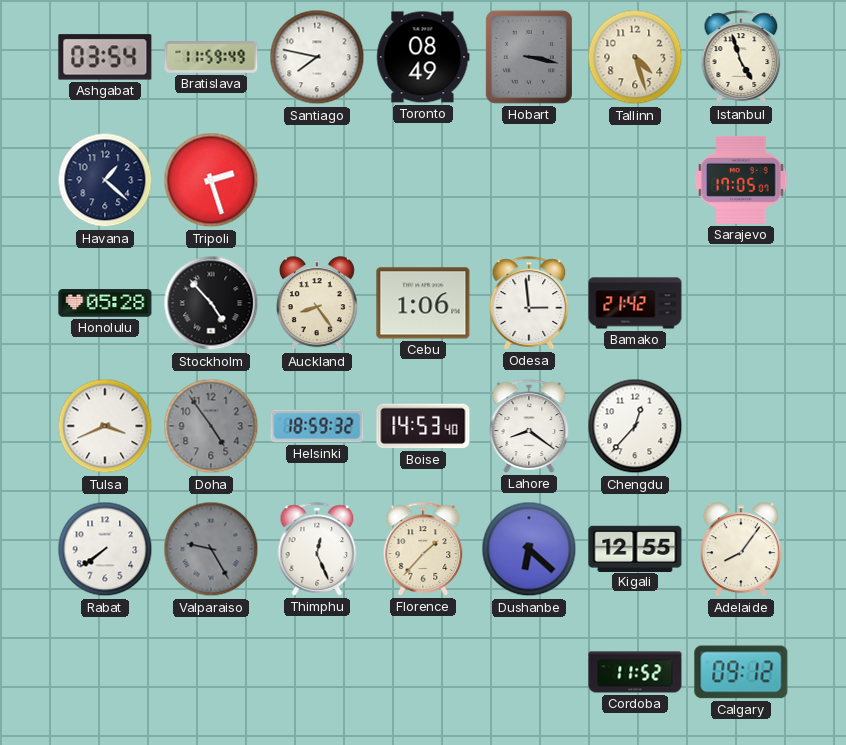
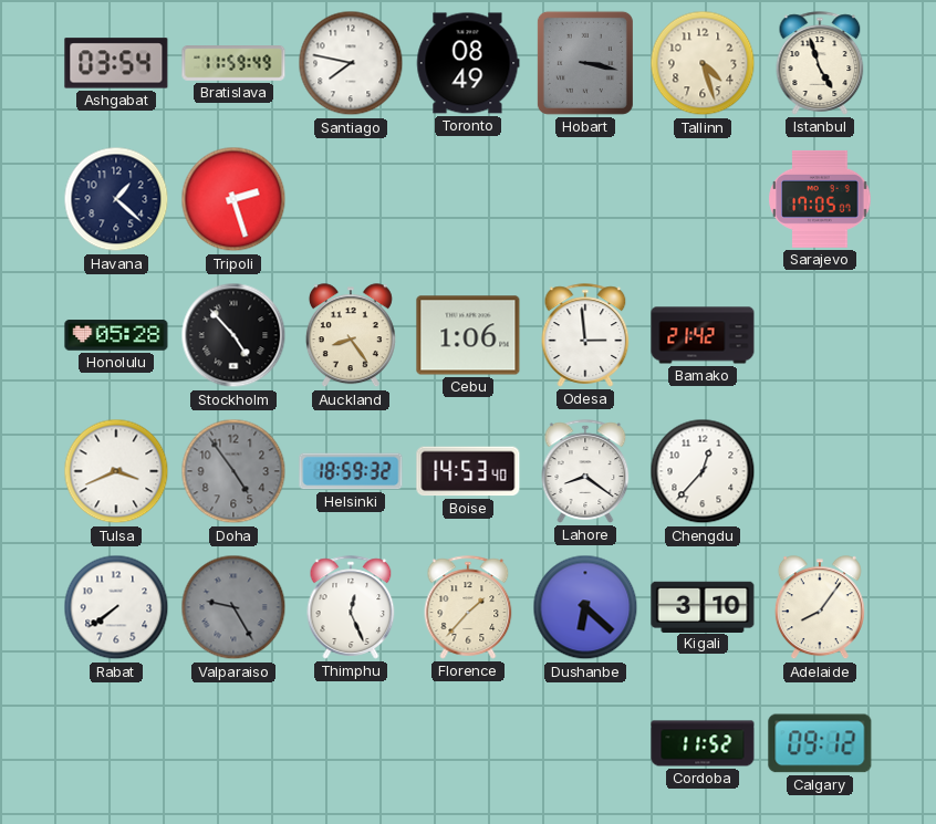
Kigali: 12:55 -> 3:10 (703, 606)
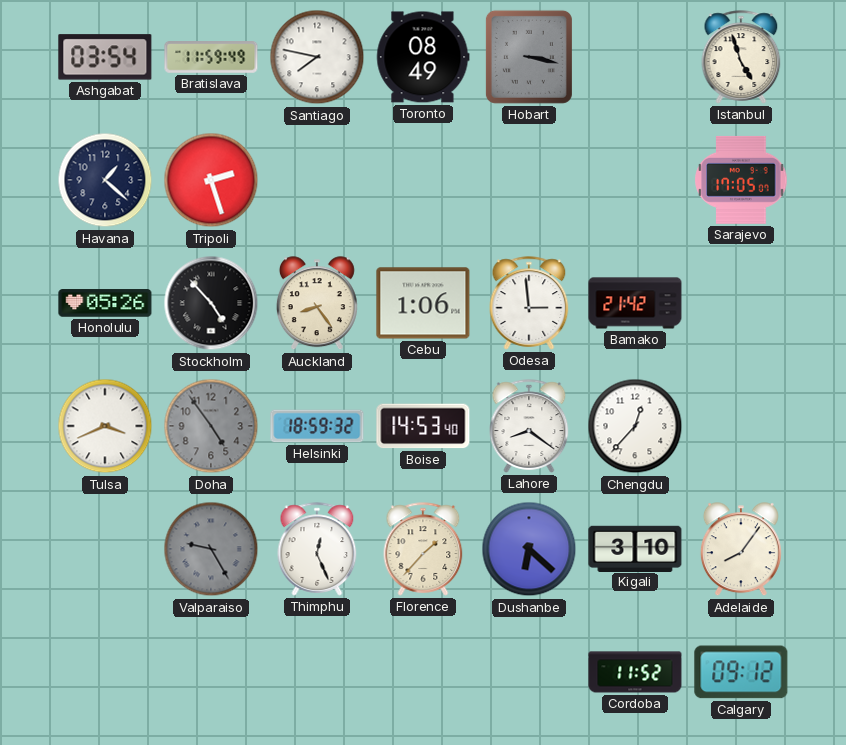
Tallinn: 4:27 -> none (703, 63)
Honolulu: 05:28 -> 05:26 (105, 303)
Rabat: 7:39 -> none (116, 607)
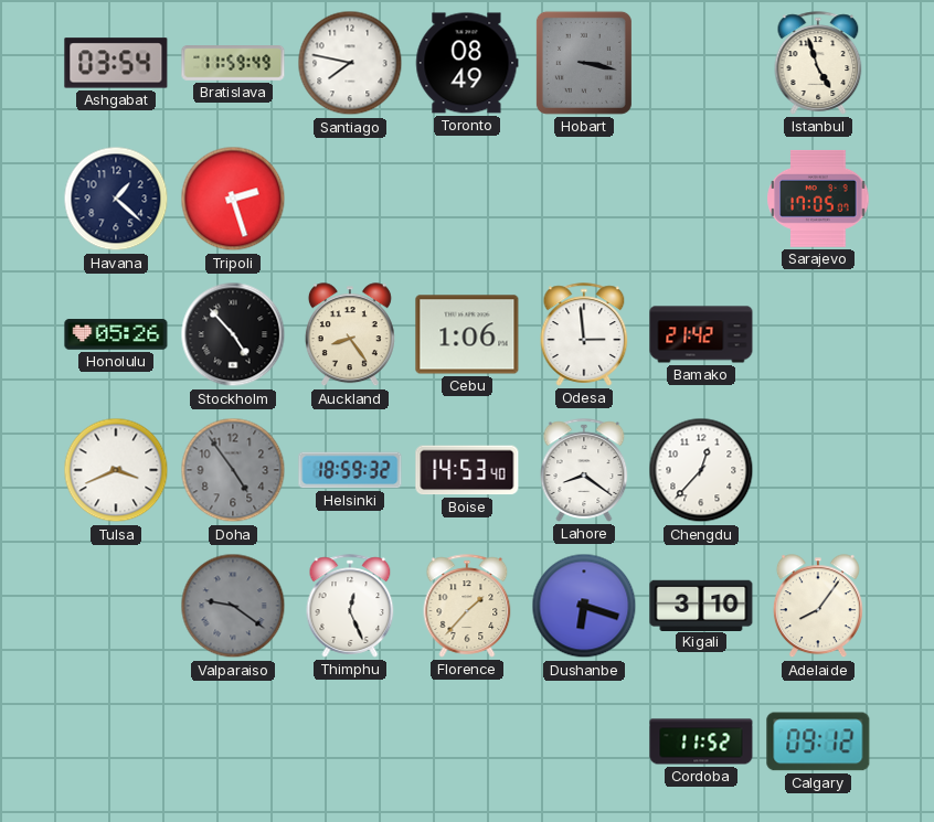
Valparaiso: 9:25 -> 9:21 (233, 606)
Dushanbe: 6:22 -> 6:18 (584, 606)
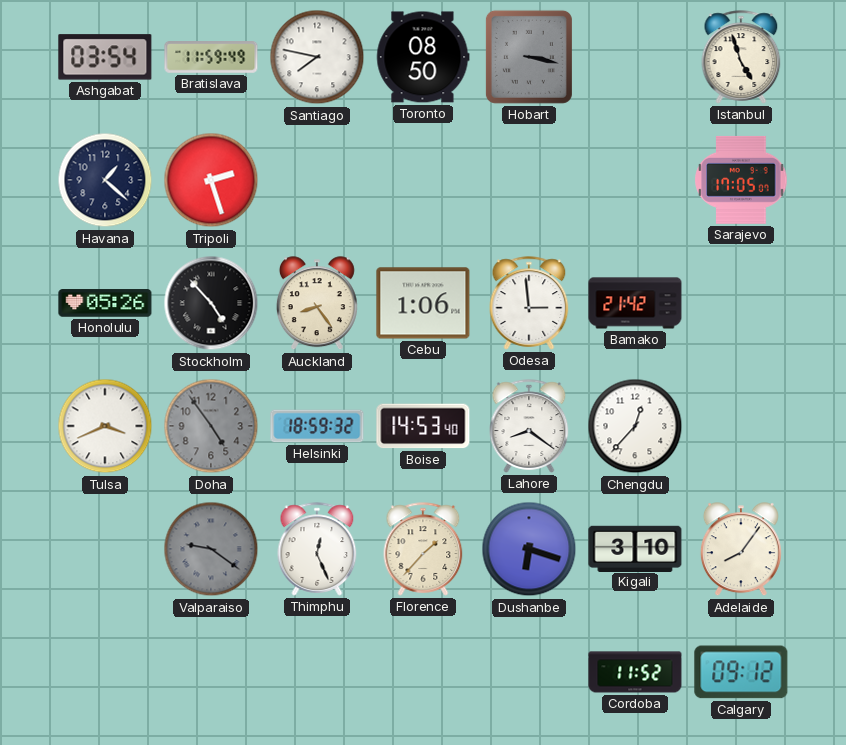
Toronto: 08:49 -> 08:50 (423, 57)
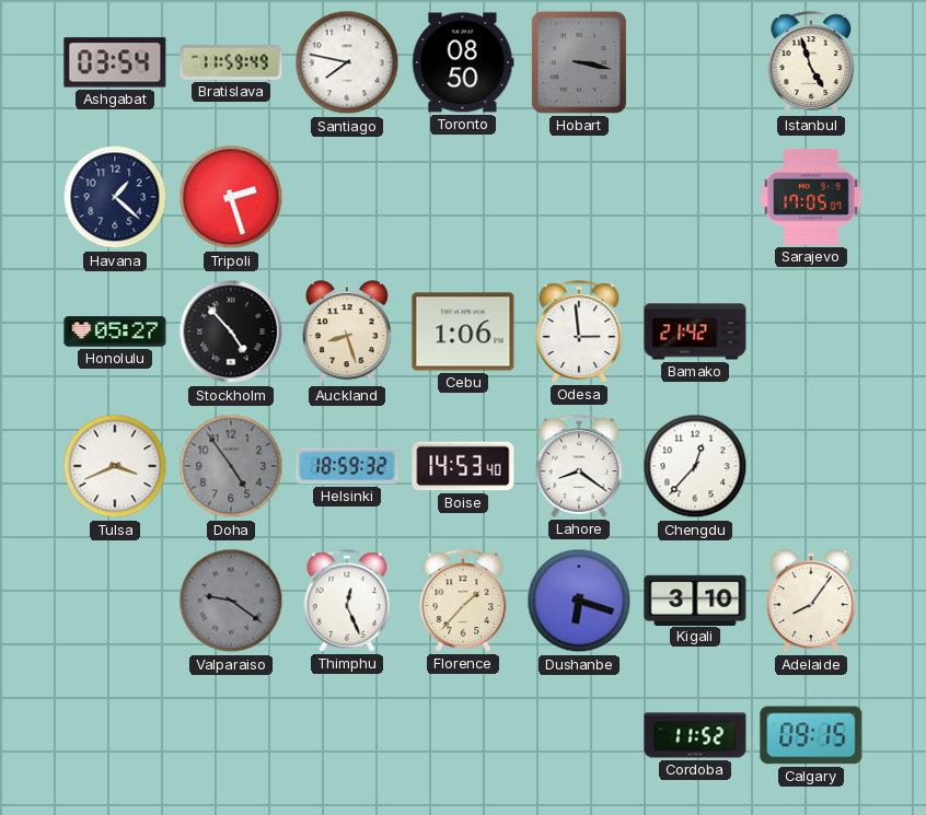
Honolulu: 05:26 -> 05:27 (115, 331)
Auckland: 8:24 -> 8:27 (347, 333)
Calgary: 09:12 -> 09:15 (811, 735)
